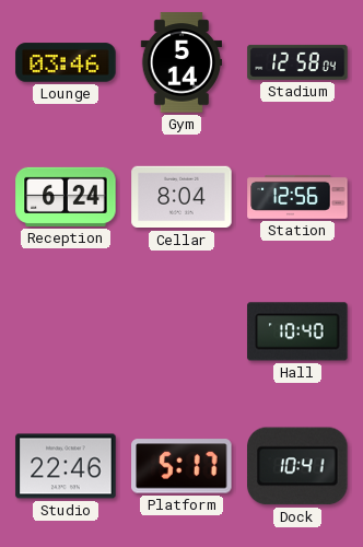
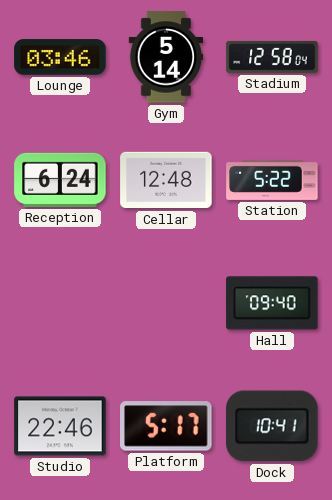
Cellar: 8:04 -> 12:48 (166, 180)
Station: 12:56 -> 5:22 (272, 180)
Hall: 10:40 -> 09:40 (272, 303)
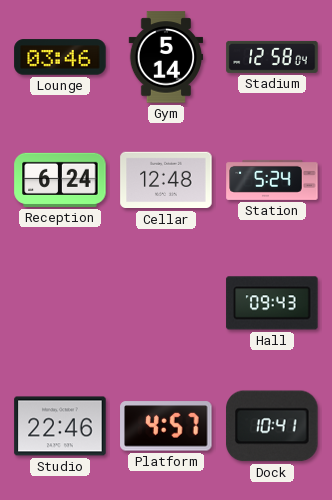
Station: 5:22 -> 5:24 (272, 180)
Hall: 09:40 -> 09:43 (272, 303)
Platform: 5:17 -> 4:57 (166, 426)
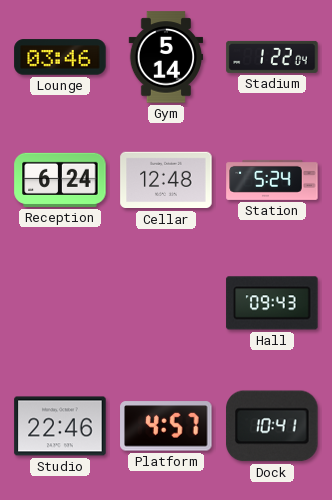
Stadium: 12:58 -> 1:22 (272, 57)
